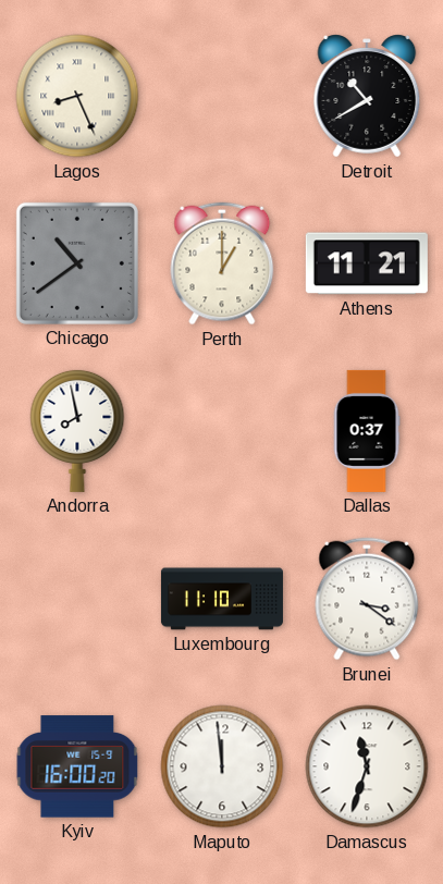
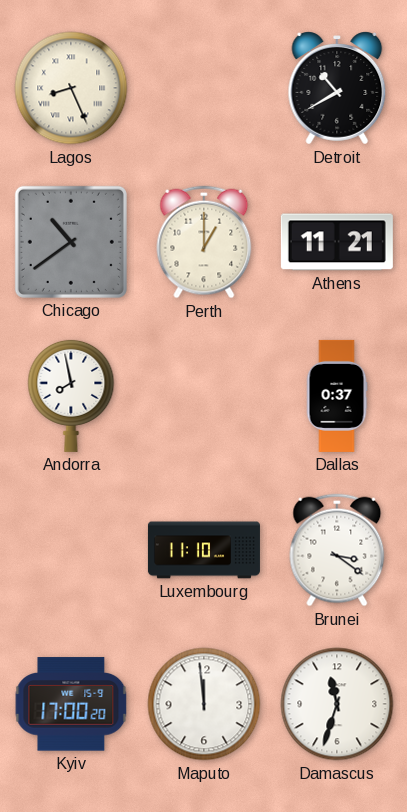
Kyiv: 16:00 -> 17:00 (71, 704)
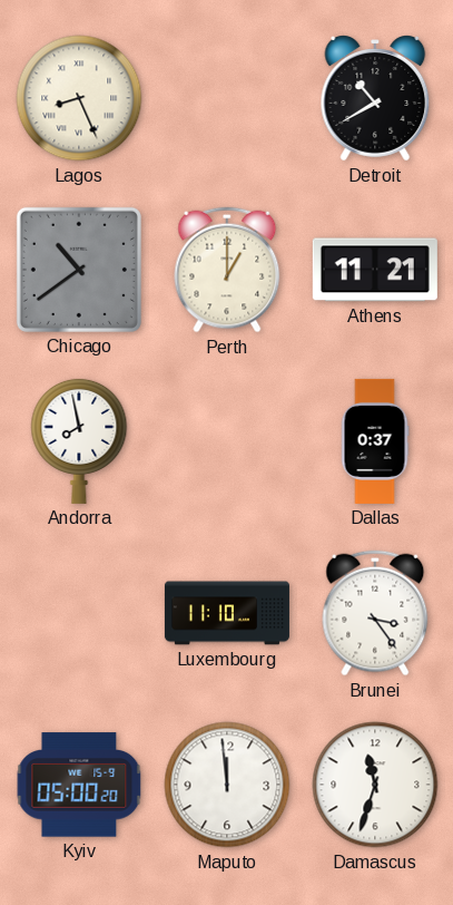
Brunei: 3:21 -> 3:24 (375, 613)
Kyiv: 17:00 -> 05:00 (79, 785)
